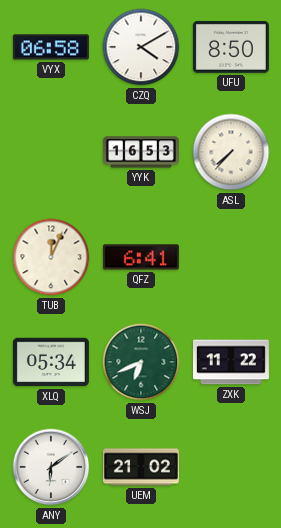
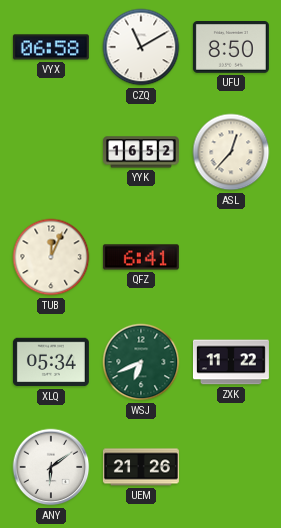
CZQ: 4:10 -> 11:10 (141, 47)
YYK: 16:53 -> 16:52 (141, 152)
ASL: 7:37 -> 12:37 (231, 152)
UEM: 21:02 -> 21:26 (141, 467)
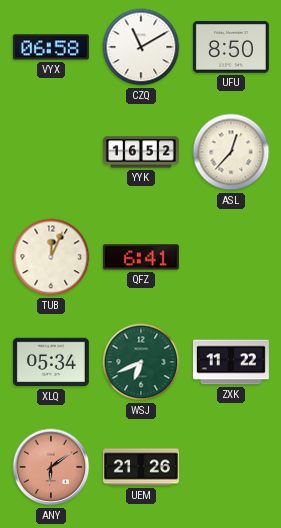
ANY dial: white -> salmon (51, 467)
